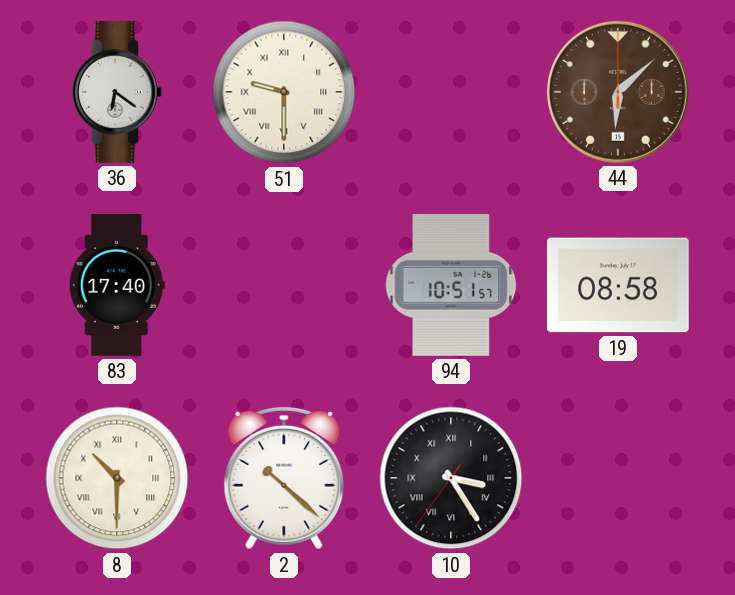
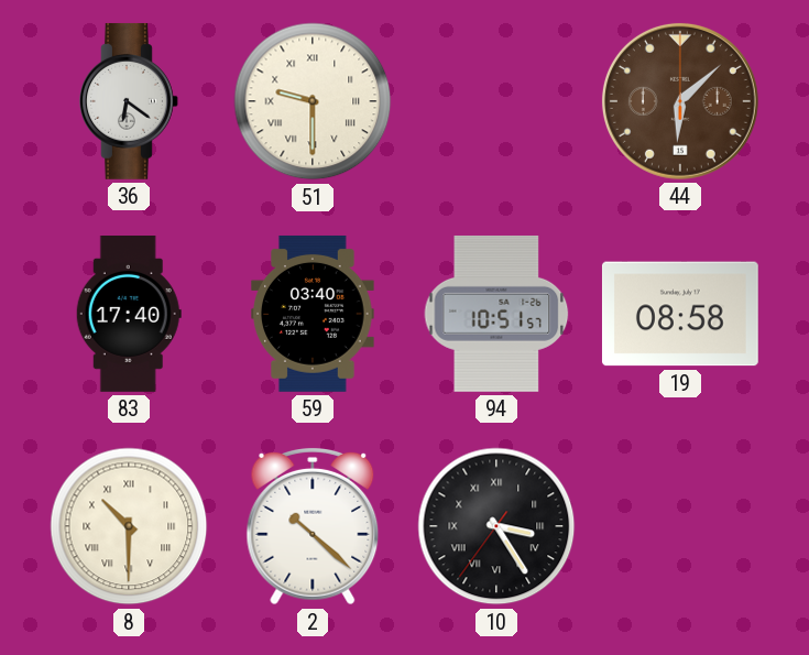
59: none -> 03:40 (314, 314)
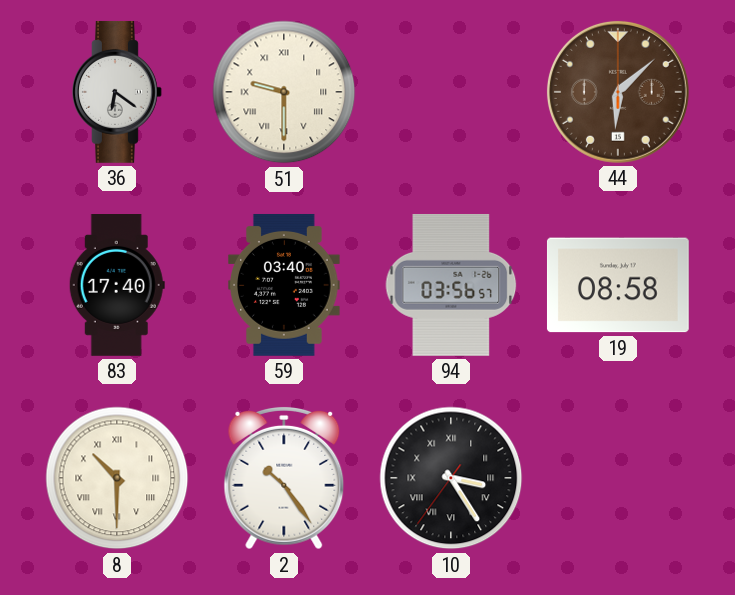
94: 10:51 -> 03:56 (451, 285)
2: 10:22 -> 10:24 (284, 478)
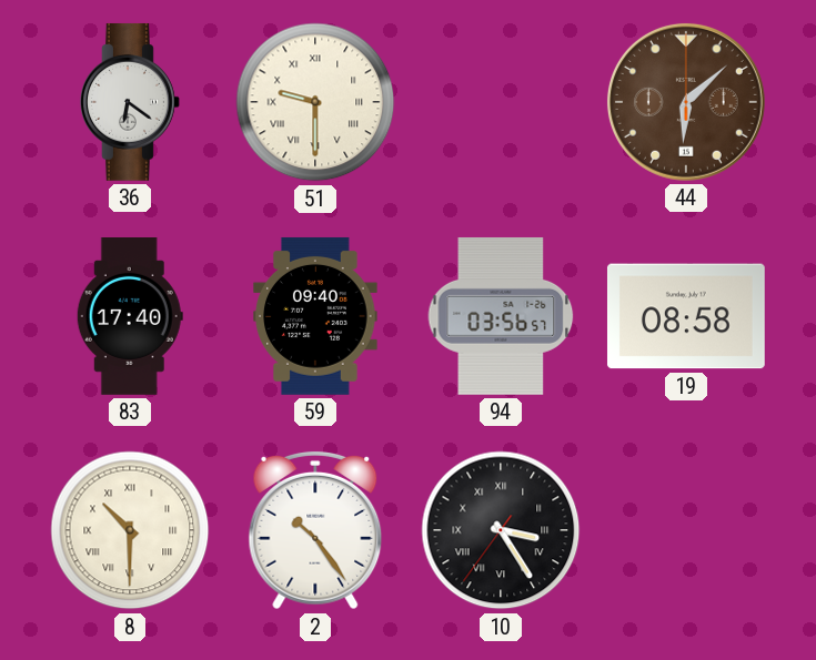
59: 03:40 -> 09:40 (316, 316)
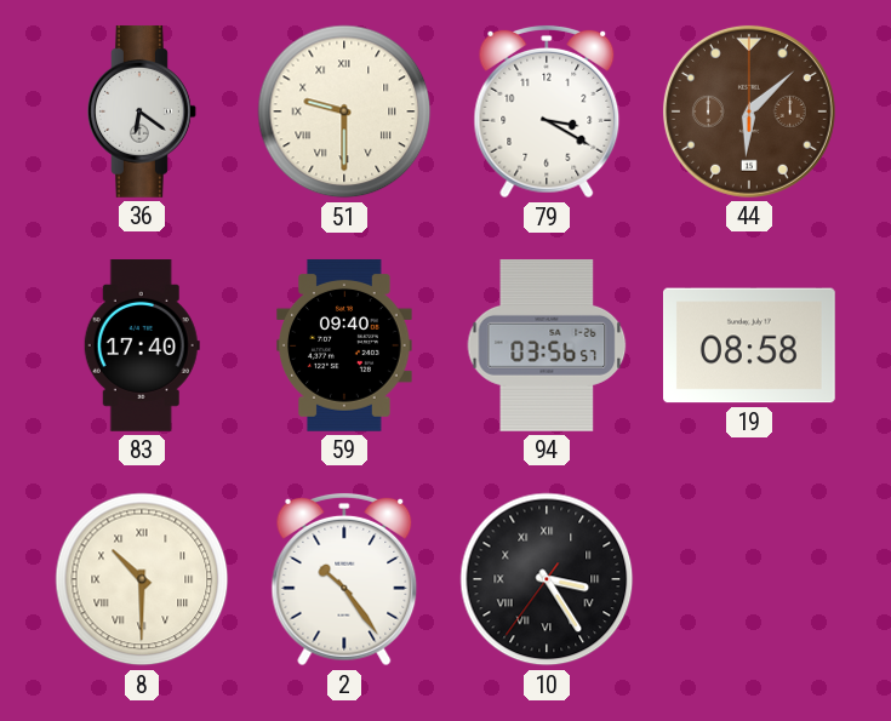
79: none -> 3:20 (547, 111)
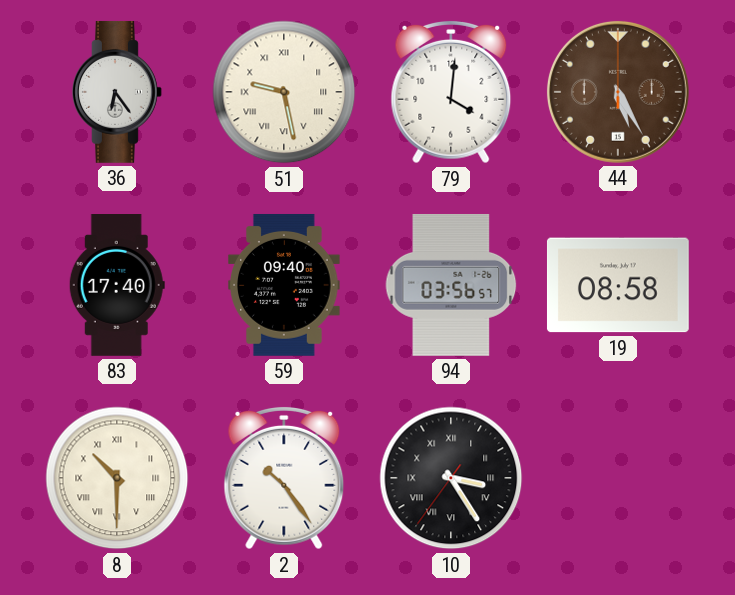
36: 6:21 -> 6:24 (118, 92)
51: 9:30 -> 9:28 (284, 92)
79: 3:20 -> 4:01 (451, 92)
44: 6:08 -> 5:25 (618, 92)
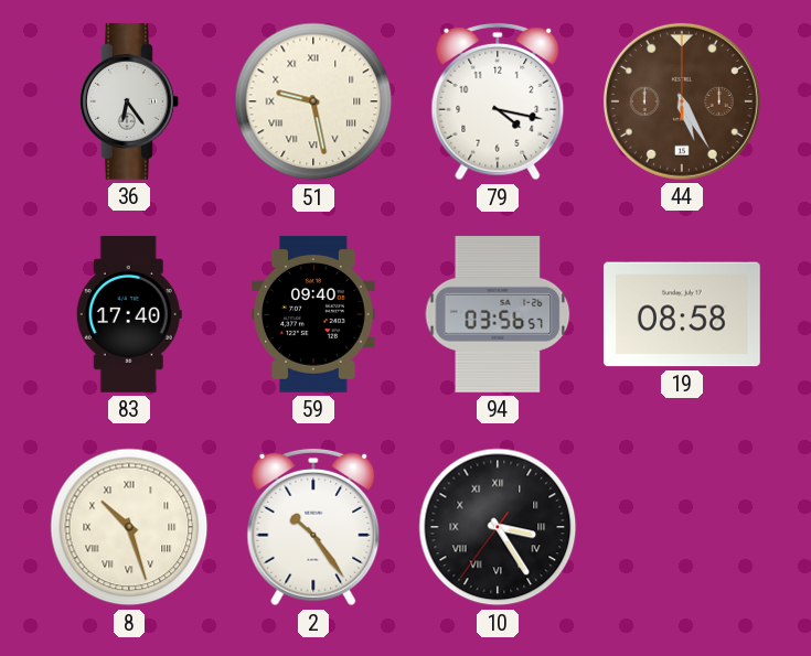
79: 4:01 -> 4:17 (498, 101)
8: 10:30 -> 10:27 (129, 527)
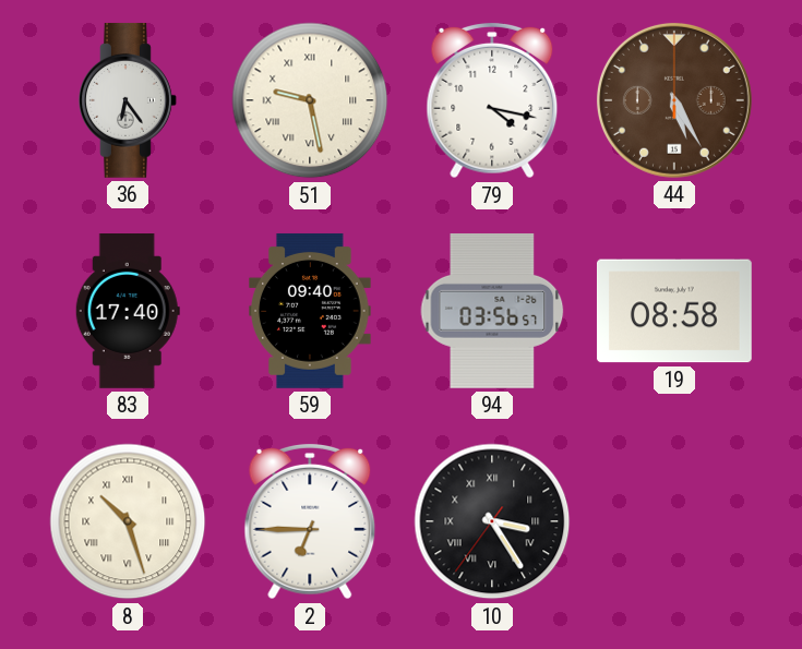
2: 10:24 -> 6:45 (310, 521)
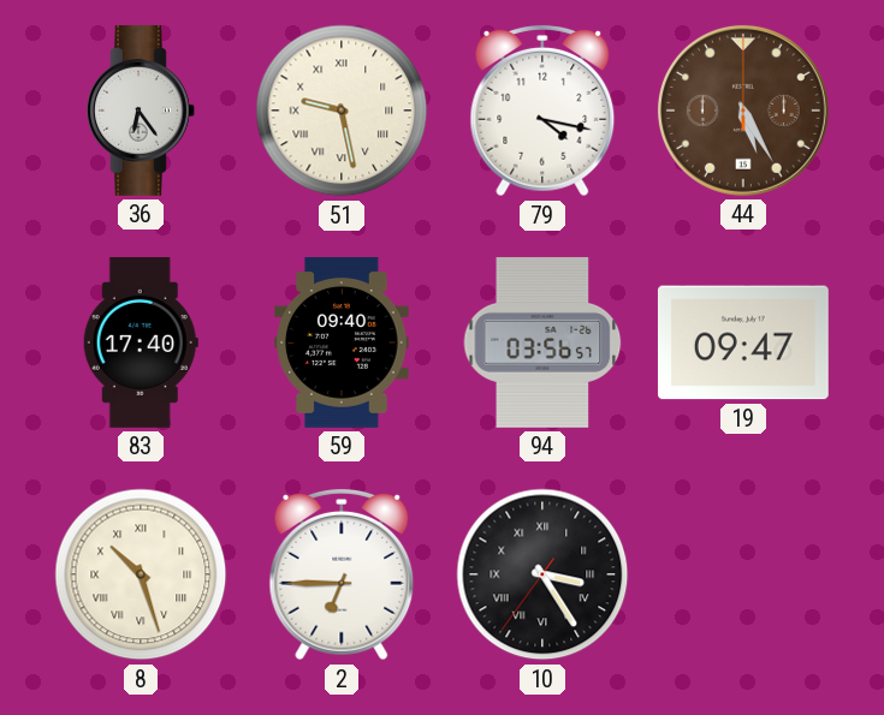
19: 08:58 -> 09:47 (743, 342)
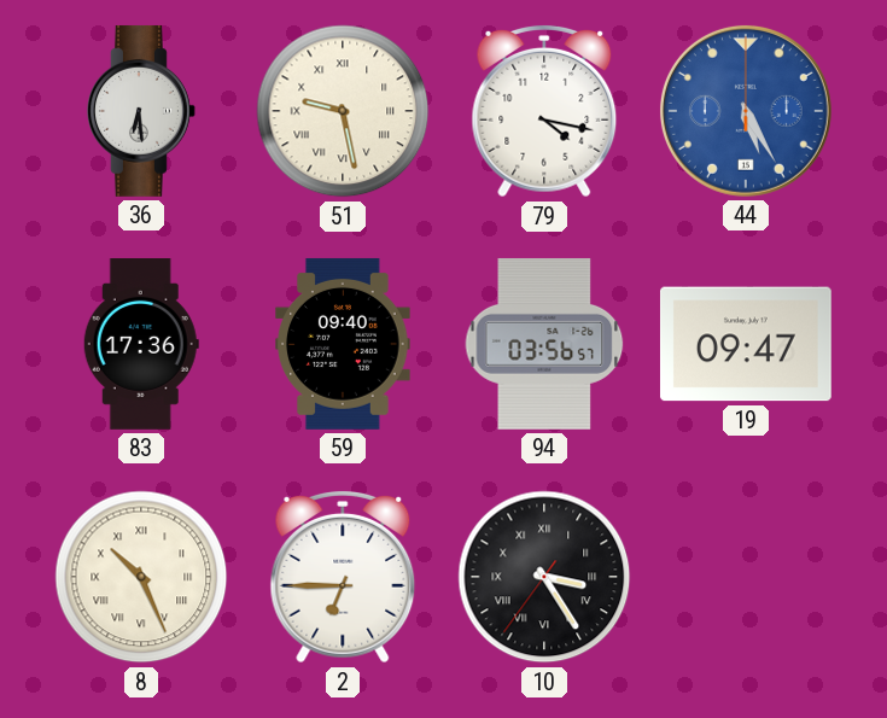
36: 6:24 -> 6:29 (142, 111)
44 dial: brown -> blue (746, 111)
83: 17:40 -> 17:36 (141, 345)
8: 10:27 -> 10:26 (141, 577)
